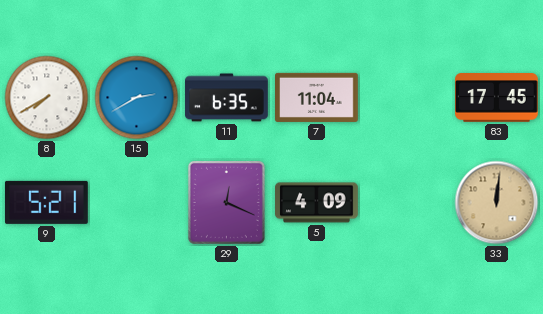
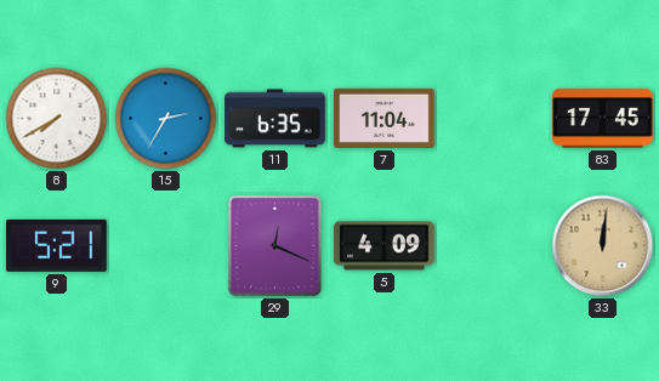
15: 2:40 -> 2:35 (166, 119)
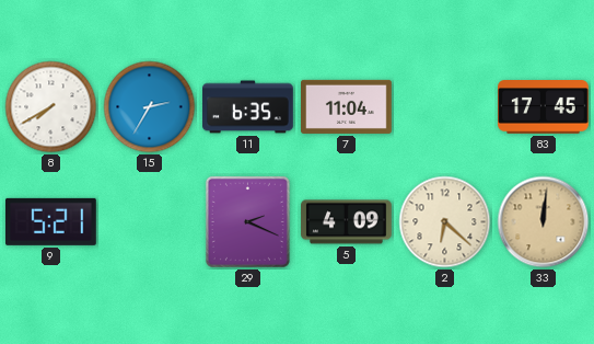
29: 12:19 -> 2:19 (247, 221)
2: none -> 6:22 (445, 222)
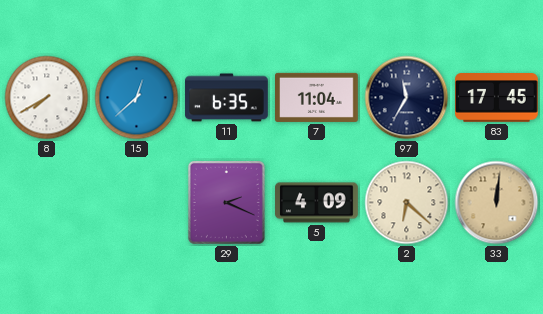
15: 2:35 -> 12:38 (137, 98)
97: none -> 11:35 (407, 98)
9: 5:21 -> none (50, 221)
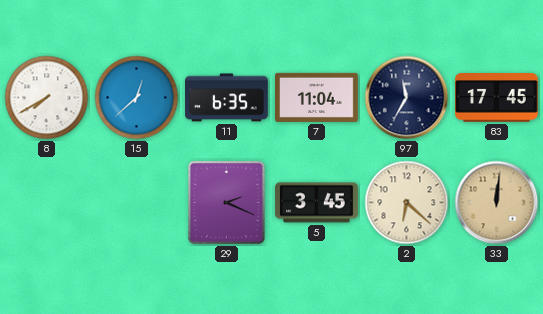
5: 4:09 -> 3:45 (317, 203)
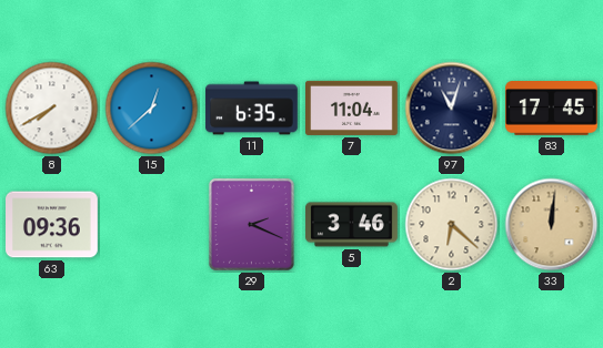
97: 11:35 -> 11:03 (452, 109)
63: none -> 09:36 (52, 225)
5: 3:45 -> 3:46 (352, 225)
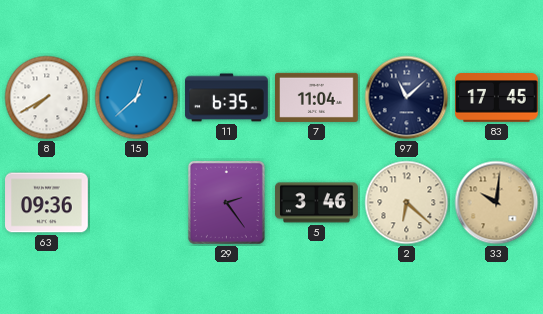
97: 11:03 -> 11:08 (407, 98)
29: 2:19 -> 2:24 (226, 202)
33: 12:01 -> 10:01 (497, 203)
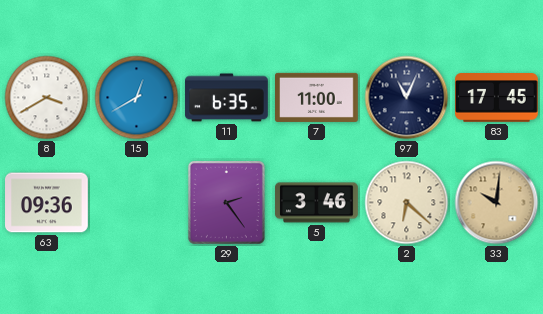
8: 7:40 -> 3:40 (47, 98)
15: 12:38 -> 12:40 (137, 98)
7: 11:04 -> 11:00 (317, 97)
97: 11:08 -> 11:04 (407, 98)
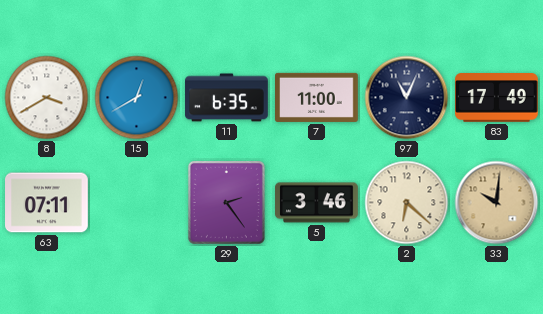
83: 17:45 -> 17:49 (497, 98)
63: 09:36 -> 07:11 (47, 203)
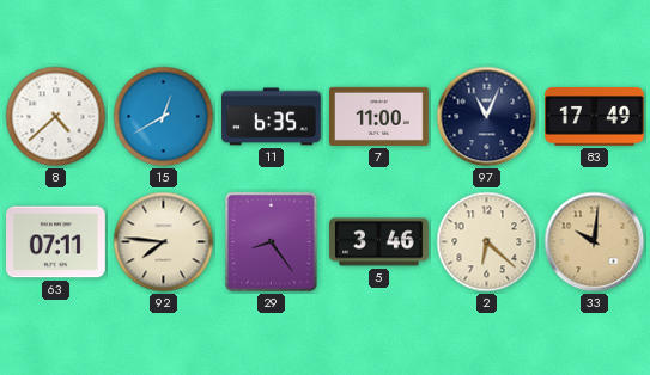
8: 3:40 -> 4:38 (56, 117)
92: none -> 7:46 (164, 242)
29: 2:24 -> 8:24 (271, 241)
